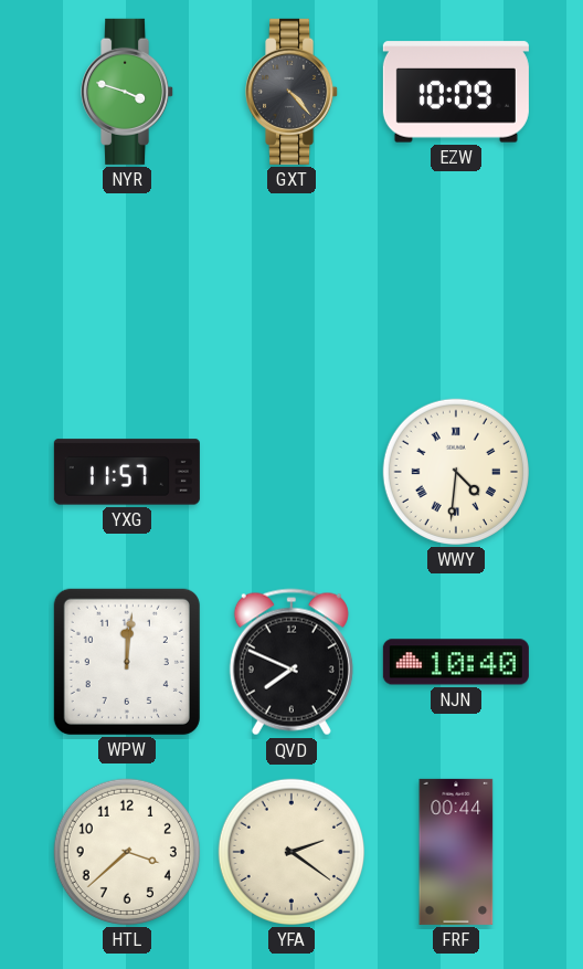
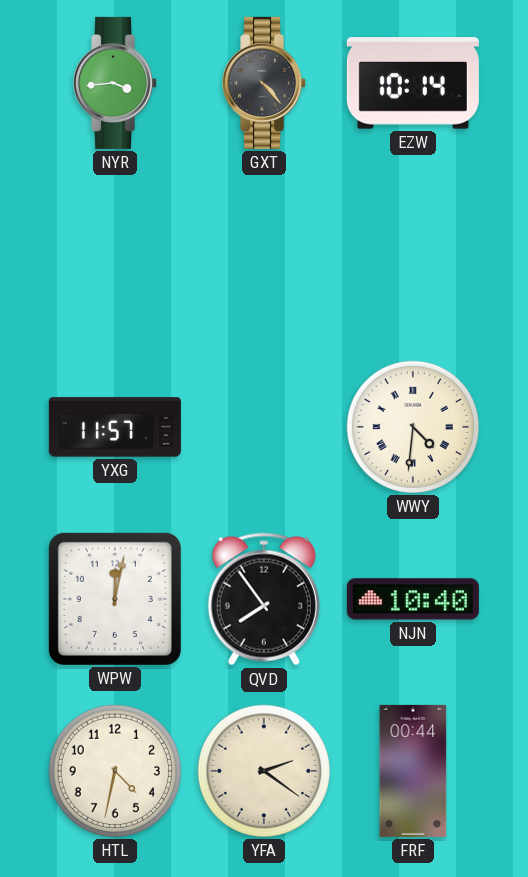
NYR: 3:48 -> 3:44 (116, 83)
EZW: 10:09 -> 10:14 (413, 83)
WPW: 12:01 -> 12:02 (115, 599)
QVD: 7:49 -> 7:54 (264, 599)
HTL: 3:38 -> 4:32 (115, 771)
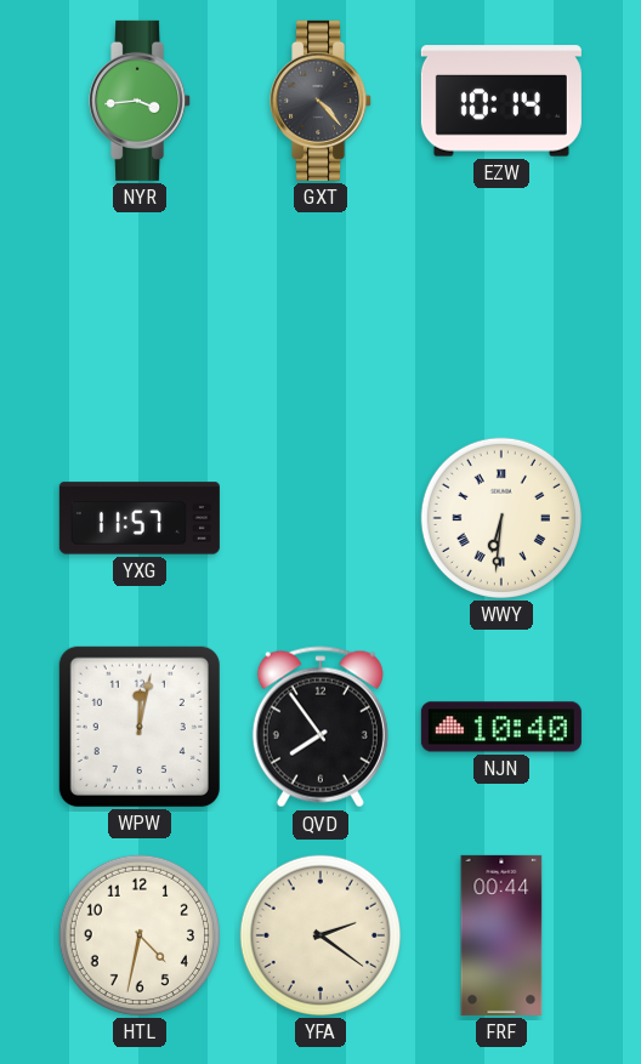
WWY: 4:31 -> 6:31 (501, 518)
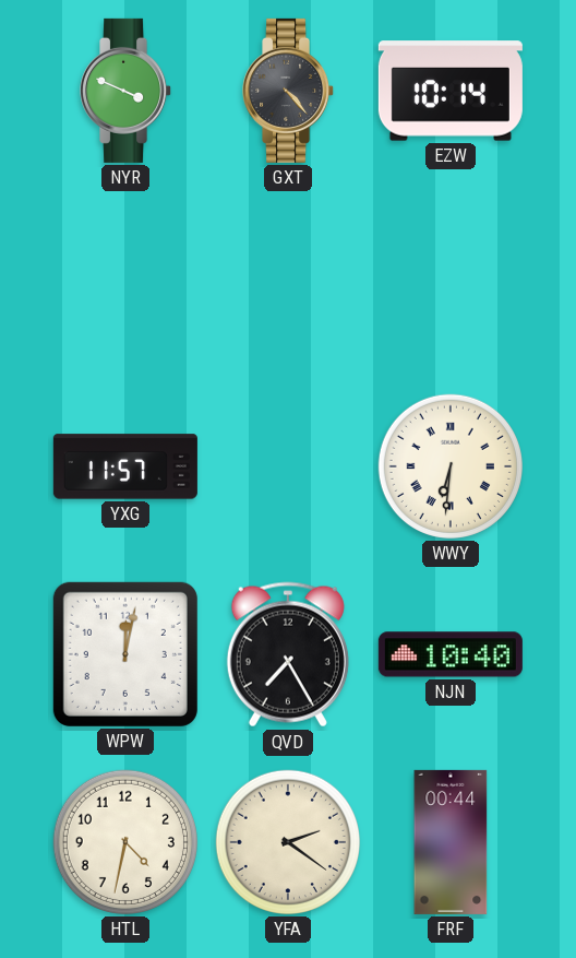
NYR: 3:44 -> 3:49 (127, 91)
QVD: 7:54 -> 7:25 (288, 654)
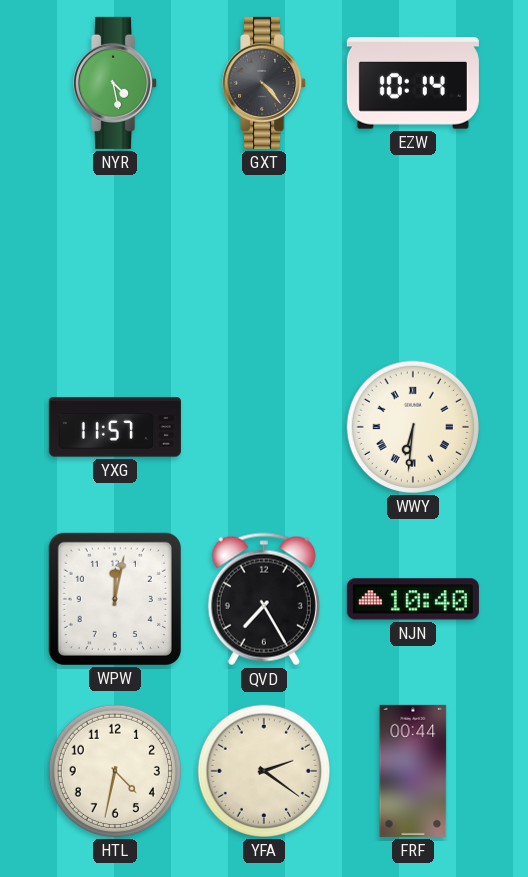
NYR: 3:49 -> 4:28 (116, 83)
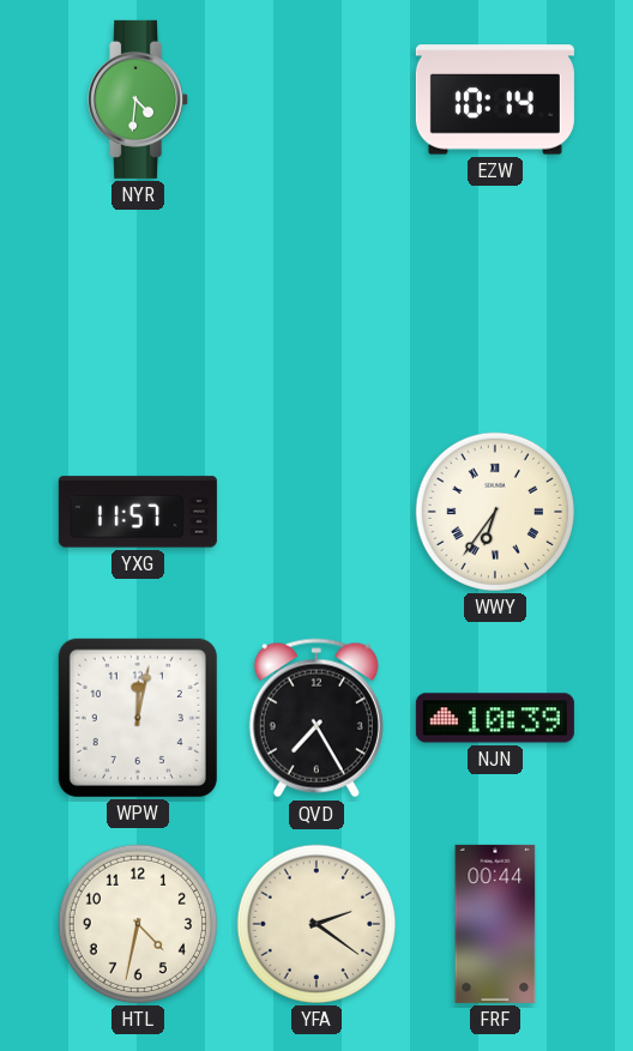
NYR: 4:28 -> 4:31 (139, 99)
GXT: 4:23 -> none (265, 83)
WWY: 6:31 -> 6:36 (495, 512)
NJN: 10:40 -> 10:39 (495, 718)
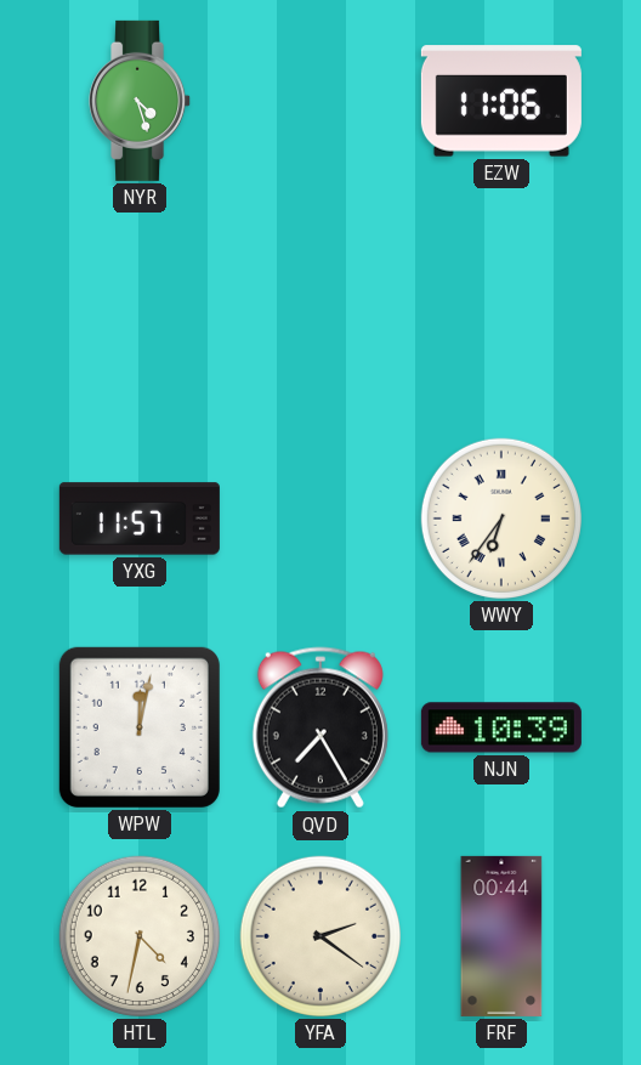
NYR: 4:31 -> 4:27 (141, 101)
EZW: 10:14 -> 11:06 (501, 101)
